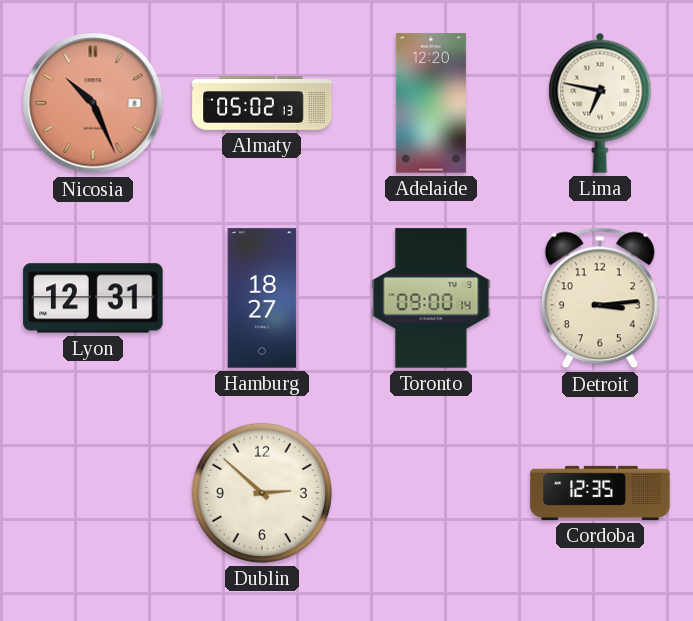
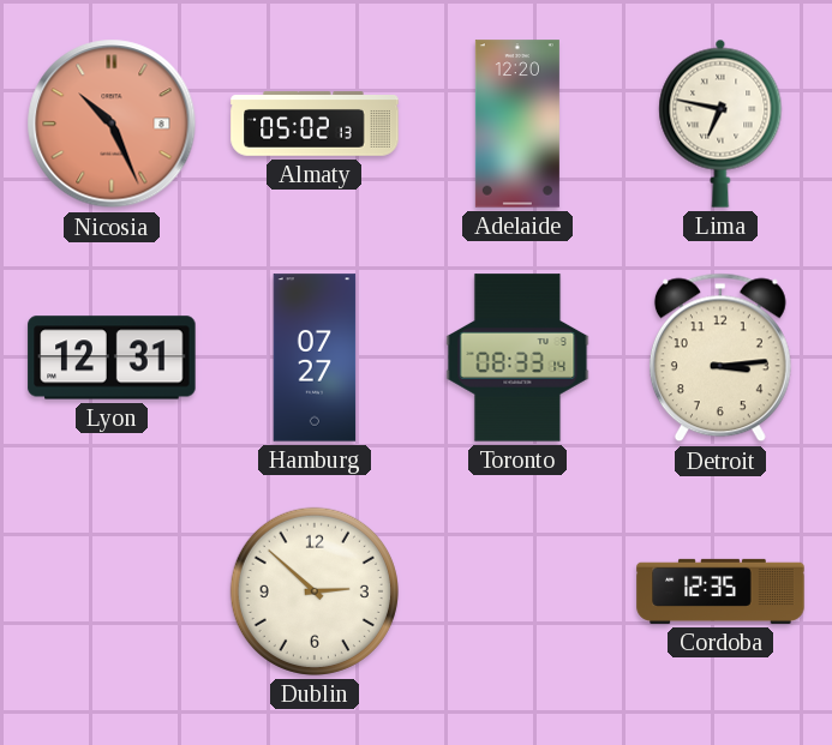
Hamburg: 18:27 -> 07:27 (315, 358)
Toronto: 09:00 -> 08:33 (517, 358)
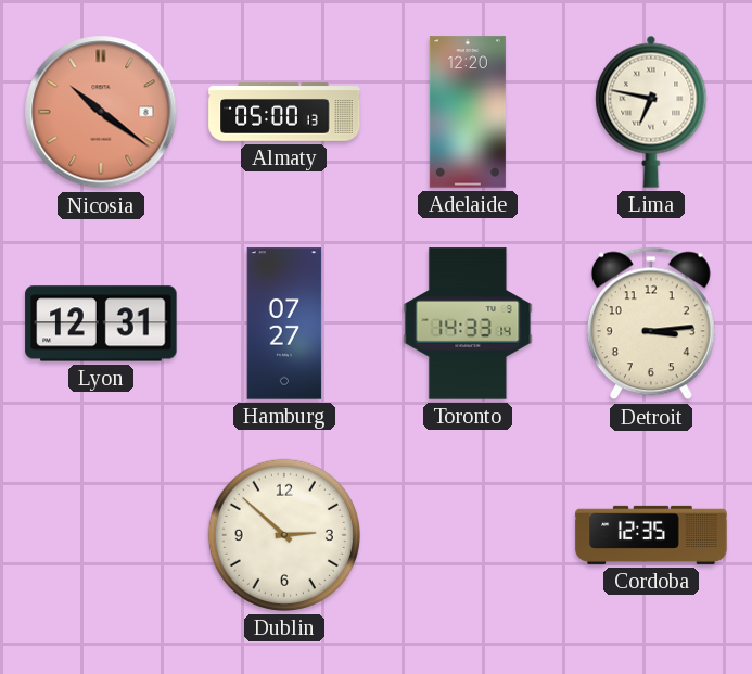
Nicosia: 10:26 -> 10:21 (101, 112)
Almaty: 05:02 -> 05:00 (284, 112)
Toronto: 08:33 -> 14:33 (468, 323)
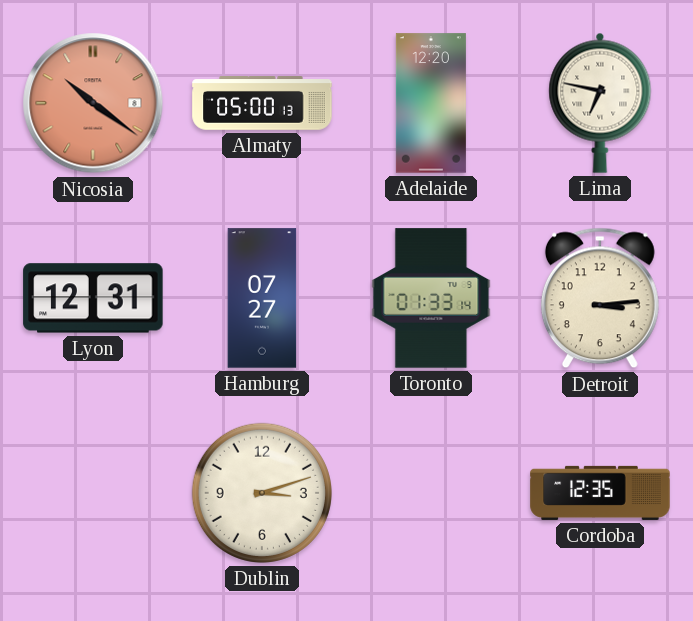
Toronto: 14:33 -> 01:33 (431, 298)
Dublin: 2:52 -> 3:12 (262, 493)
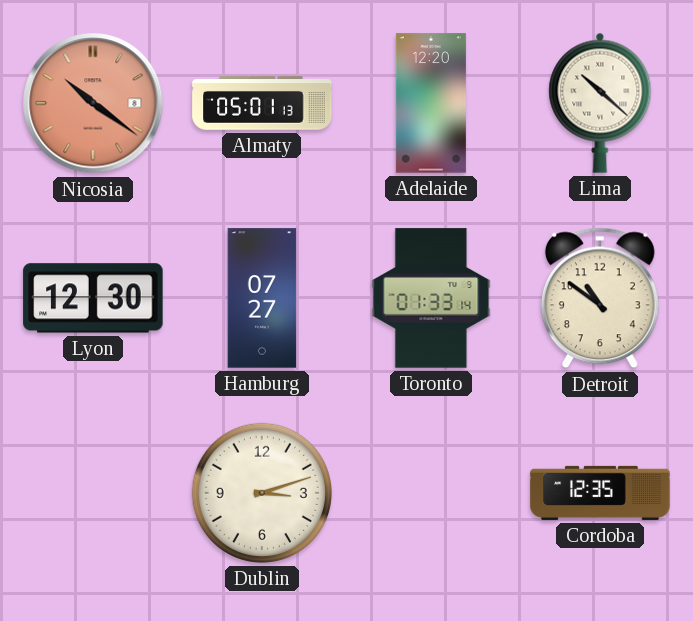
Almaty: 05:00 -> 05:01 (262, 103)
Lima: 6:47 -> 10:22 (600, 103)
Lyon: 12:31 -> 12:30 (93, 298)
Detroit: 3:14 -> 10:51 (600, 298)
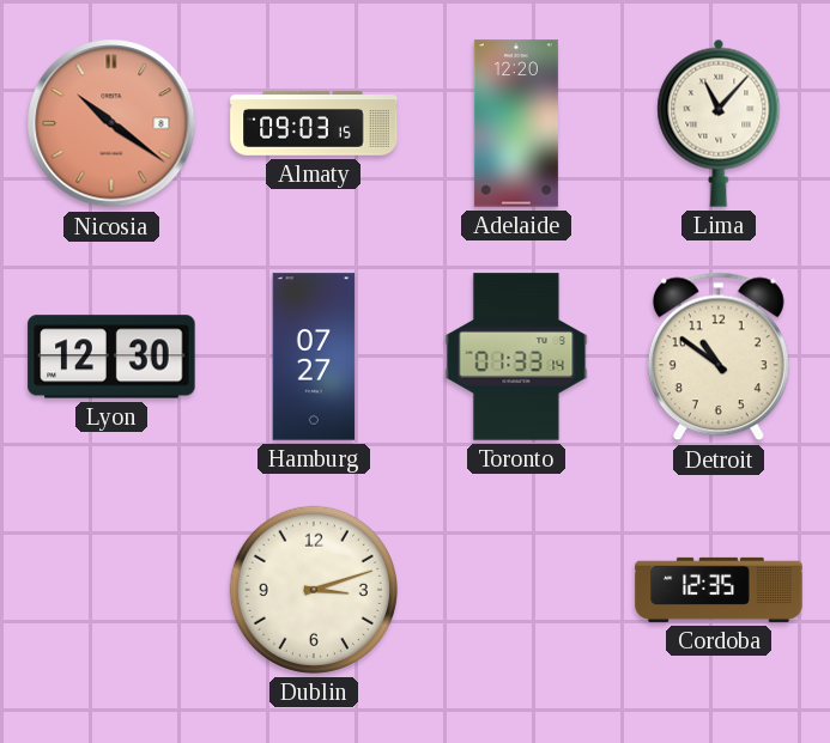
Almaty: 05:01 -> 09:03 (314, 123)
Lima: 10:22 -> 11:07 (719, 123)
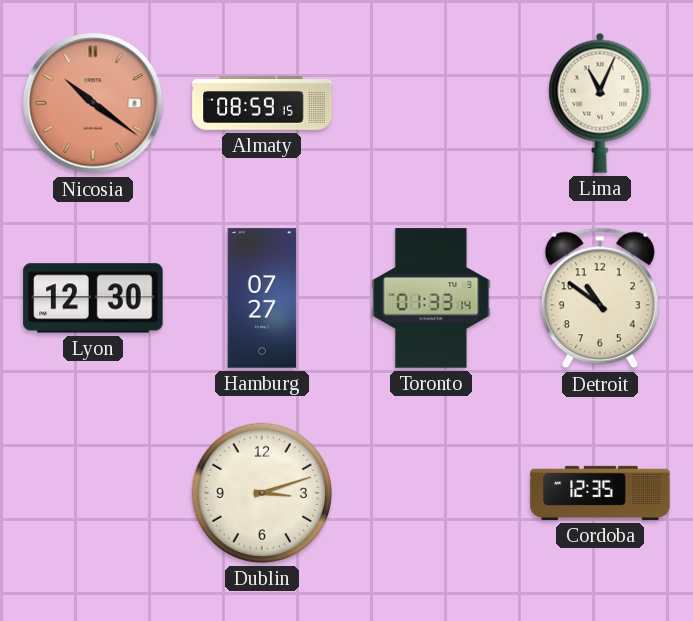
Almaty: 09:03 -> 08:59 (262, 103)
Adelaide: 12:20 -> none (516, 123)
Lima: 11:07 -> 11:04 (600, 103)
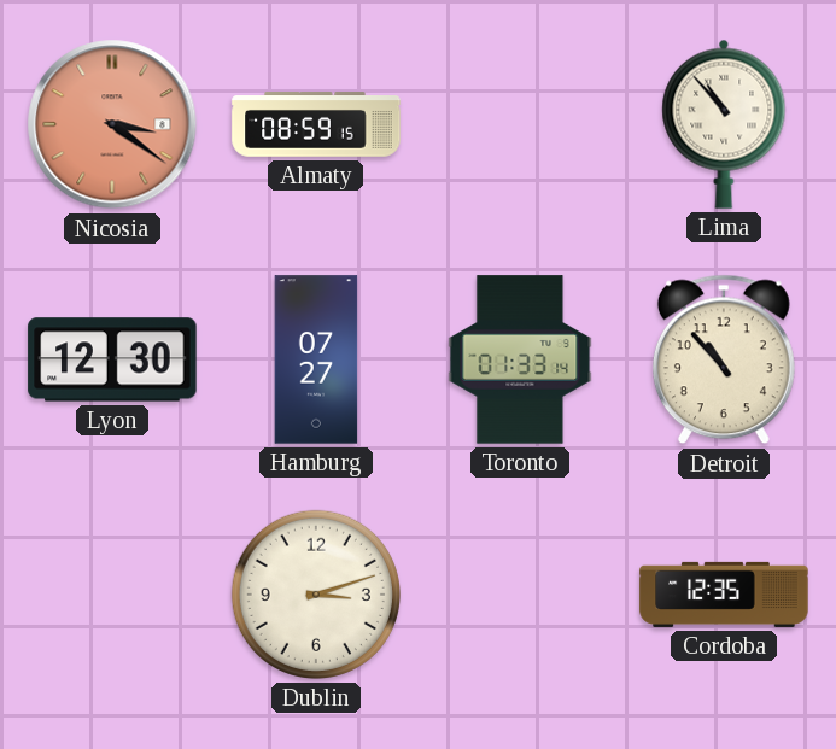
Nicosia: 10:21 -> 3:21 (112, 124)
Lima: 11:04 -> 10:53 (724, 124)
Detroit: 10:51 -> 10:53 (724, 359)
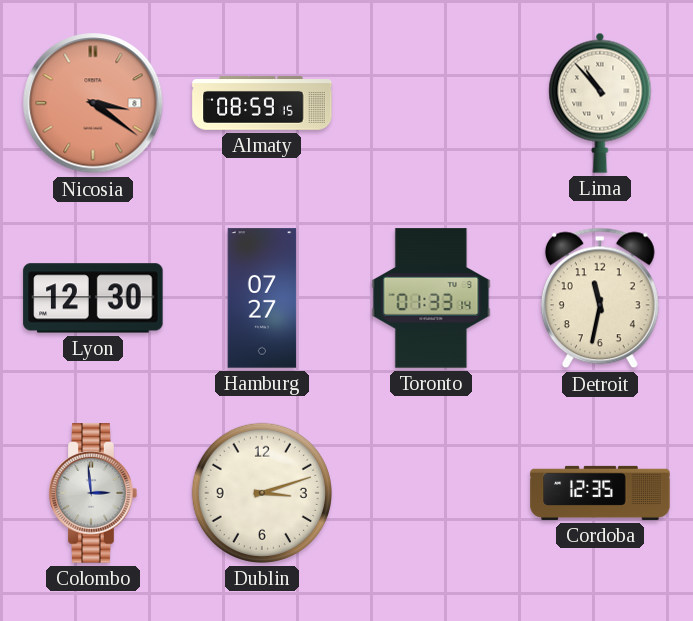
Detroit: 10:53 -> 11:32 (600, 298)
Colombo: none -> 2:59 (93, 493)
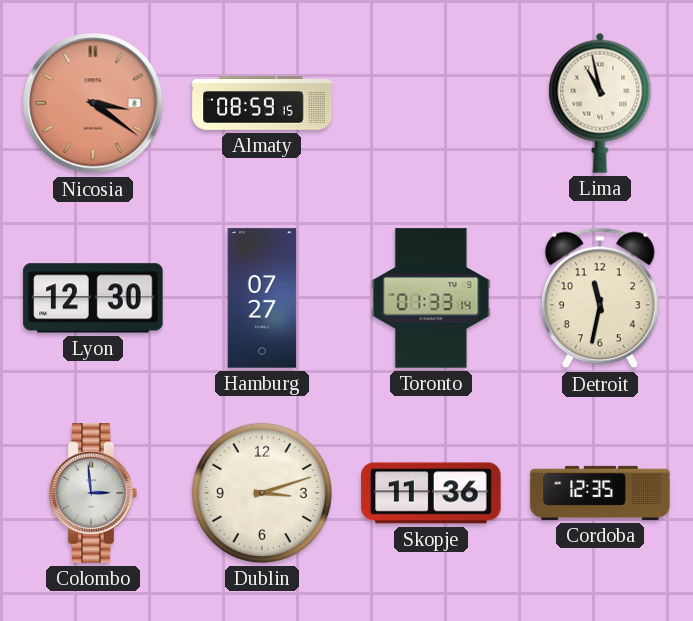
Lima: 10:53 -> 10:58 (600, 103)
Skopje: none -> 11:36 (431, 493)
